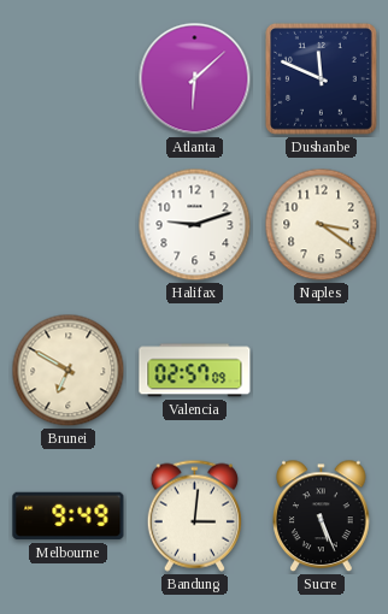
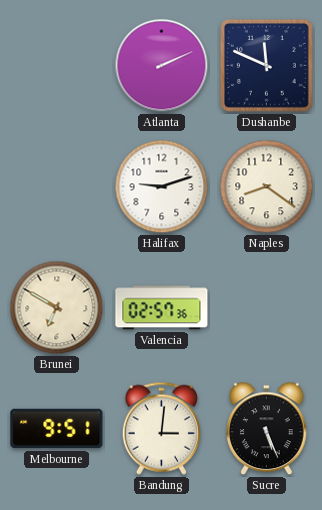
Atlanta: 6:08 -> 2:11 (162, 66)
Naples: 3:21 -> 8:21 (267, 187)
Valencia: 02:57:09 -> 02:57:36 (162, 308)
Melbourne: 9:49 -> 9:51 (57, 429)
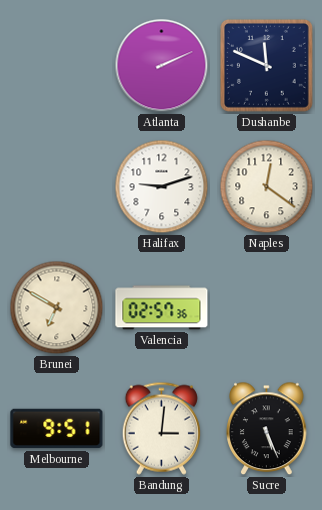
Naples: 8:21 -> 12:21 (267, 187)
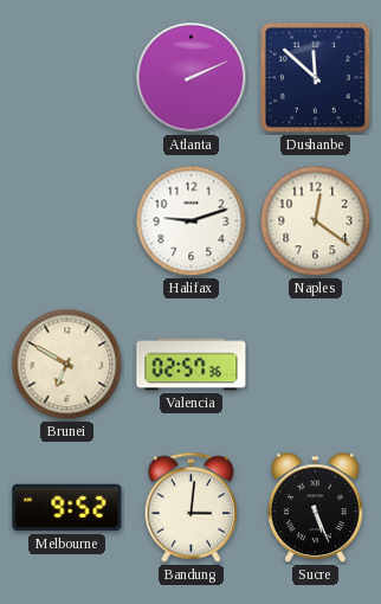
Dushanbe: 11:49 -> 11:52 (315, 77)
Melbourne: 9:51 -> 9:52 (67, 508)
